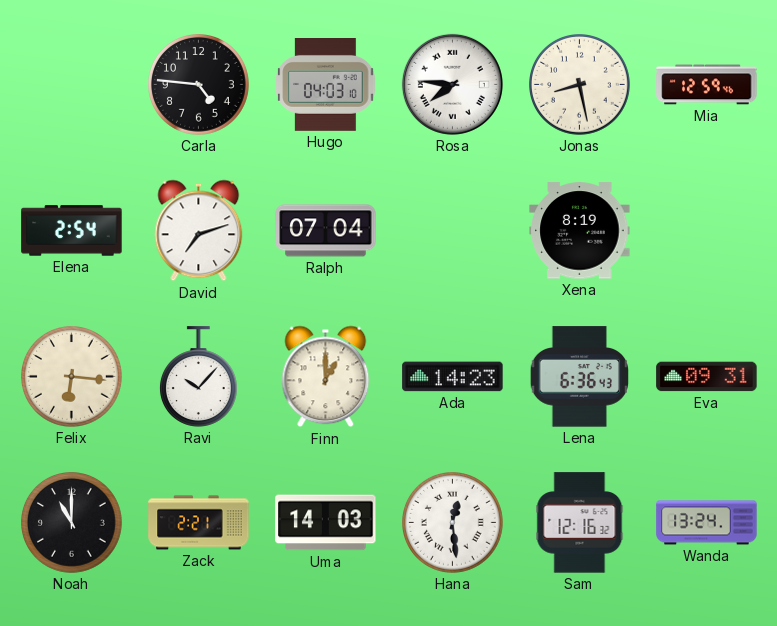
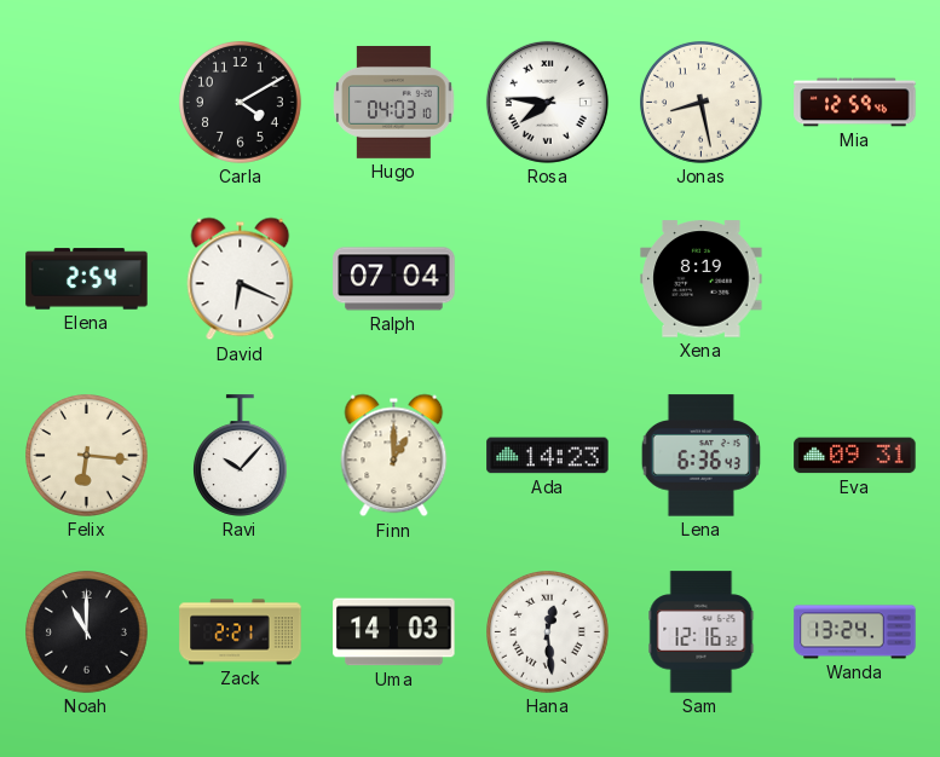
Carla: 4:46 -> 4:10 (241, 103)
David: 7:12 -> 6:19 (241, 279)
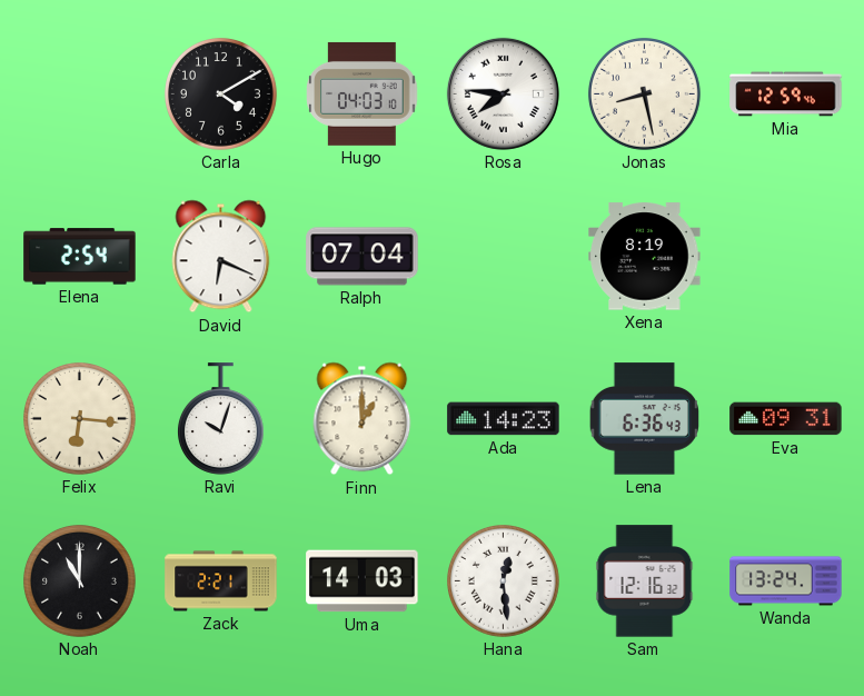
Ravi: 10:07 -> 10:03 (220, 419)
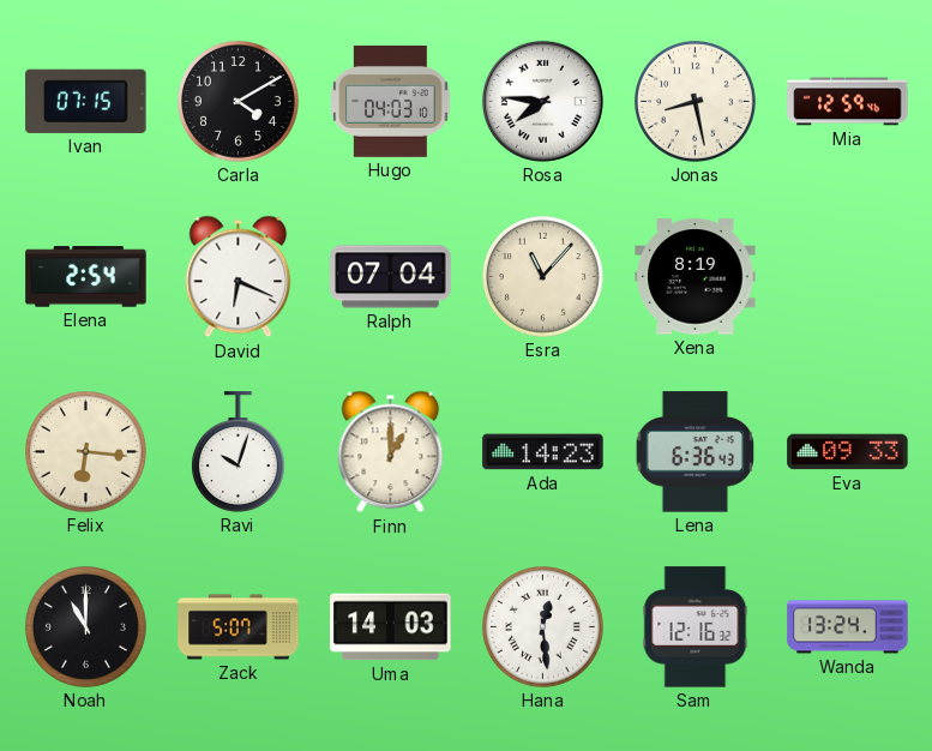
Ivan: none -> 07:15 (86, 101)
Esra: none -> 11:07 (543, 277)
Eva: 09:31 -> 09:33 (848, 452)
Zack: 2:21 -> 5:07 (239, 627)
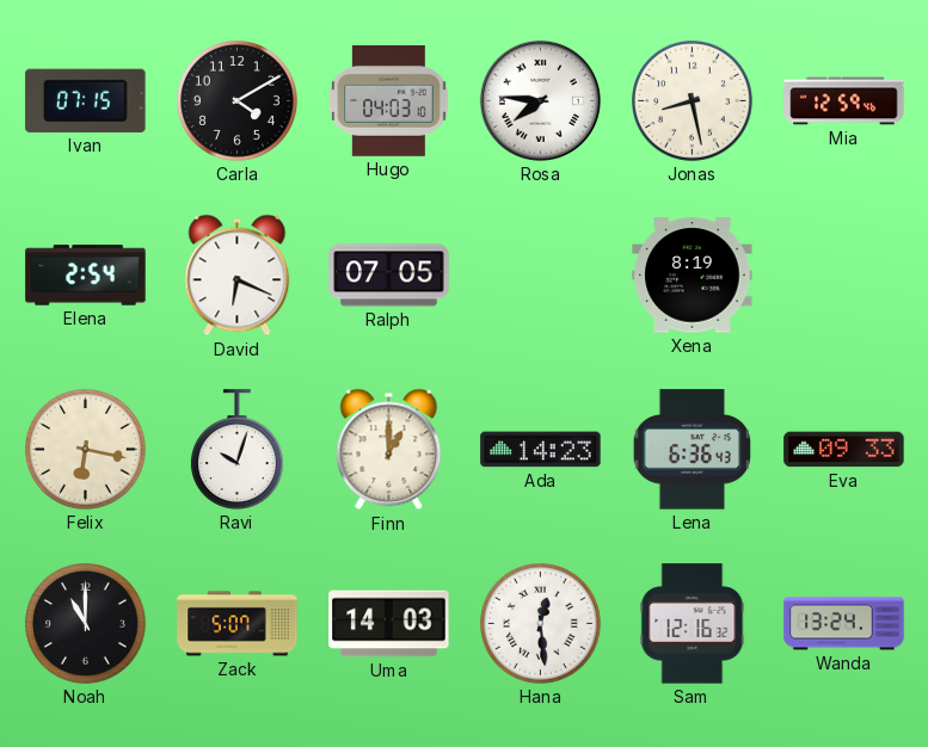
Ralph: 07:04 -> 07:05 (389, 276)
Esra: 11:07 -> none (543, 277)
Felix: 6:16 -> 6:17 (86, 450)
